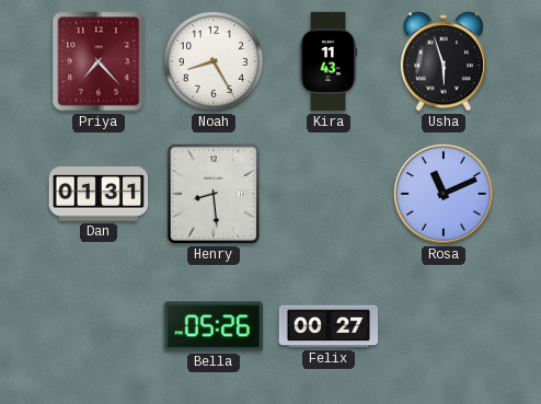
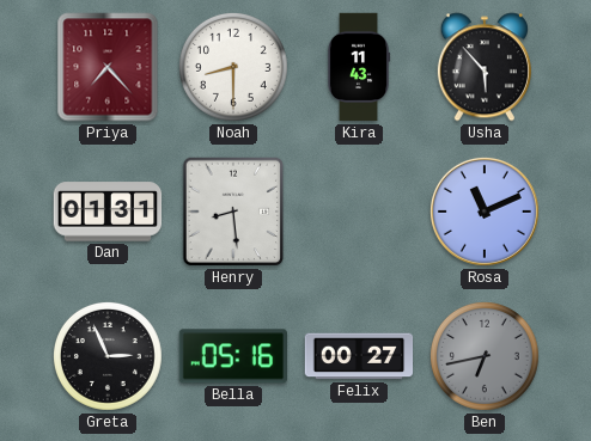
Noah: 8:25 -> 8:30 (233, 67)
Usha: 5:57 -> 5:53 (485, 67)
Greta: none -> 2:56 (108, 356)
Bella: 05:26 -> 05:16 (233, 356)
Ben: none -> 6:43 (485, 356)
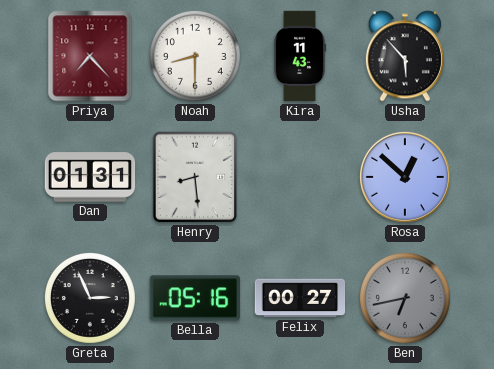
Rosa: 11:11 -> 12:52 (405, 177)
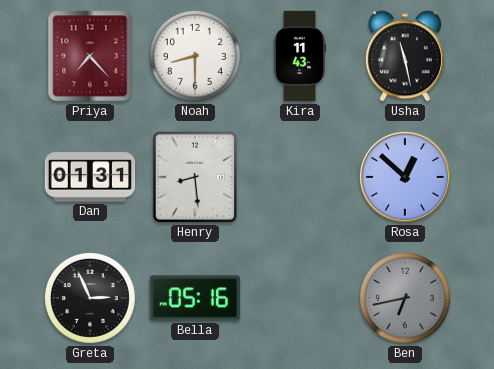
Usha: 5:53 -> 11:28 (405, 56)
Felix: 00:27 -> none (300, 298)
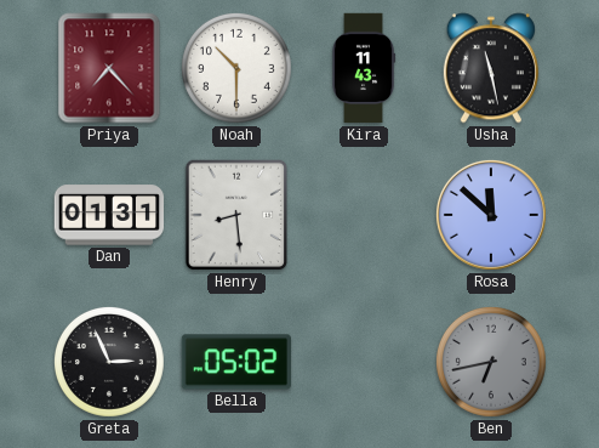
Noah: 8:30 -> 10:30 (236, 68)
Rosa: 12:52 -> 11:52 (491, 215)
Bella: 05:16 -> 05:02 (236, 362)
